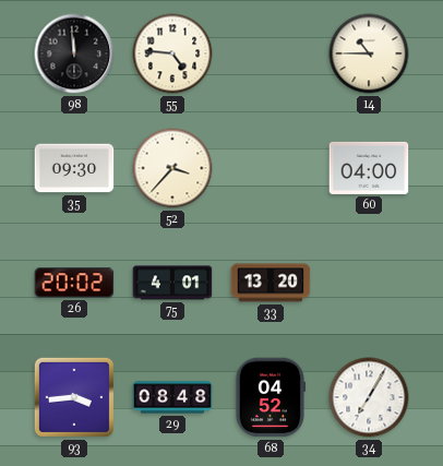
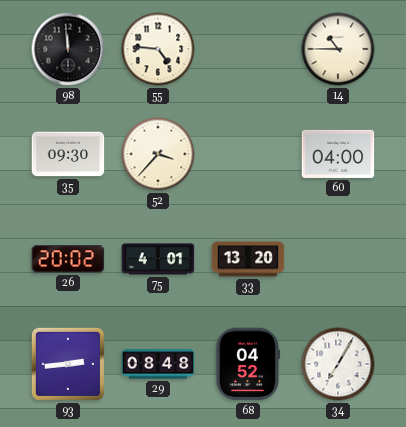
93: 3:44 -> 2:44 (68, 364)
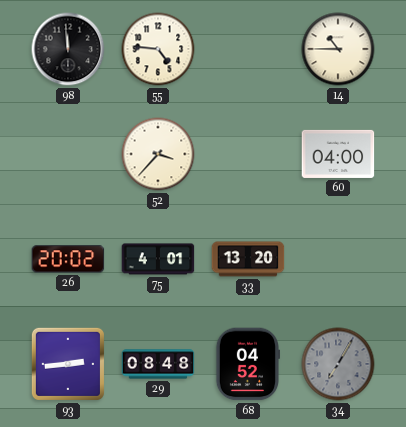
35: 09:30 -> none (68, 154)
34 dial: white -> grey (338, 364)
